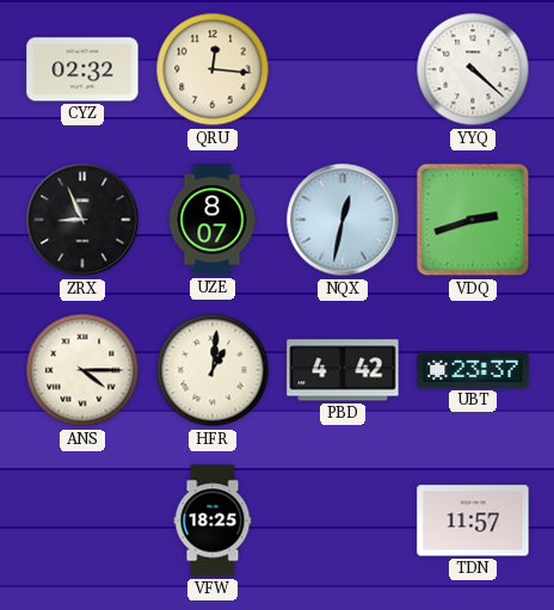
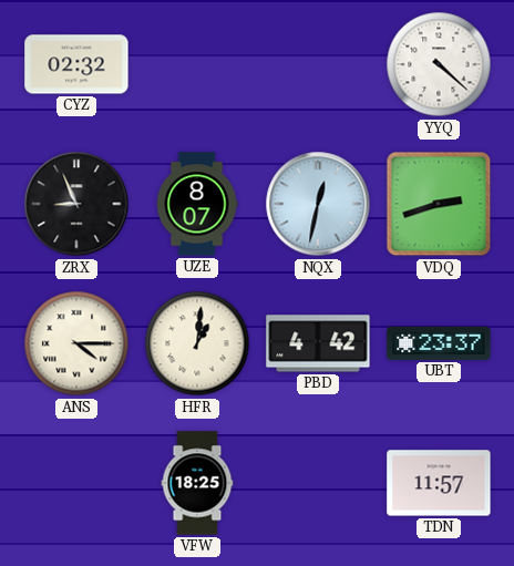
QRU: 12:16 -> none (213, 69)
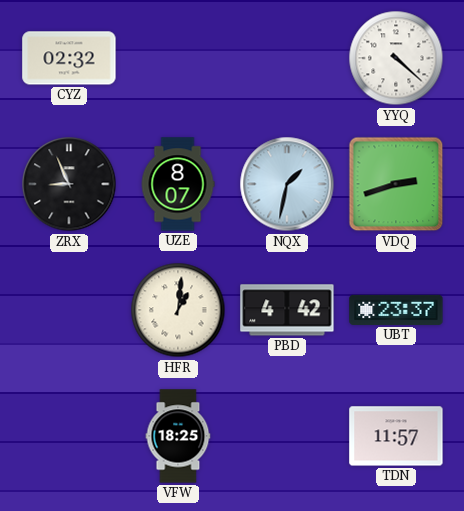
NQX: 12:32 -> 1:32 (287, 184)
ANS: 4:15 -> none (76, 343)
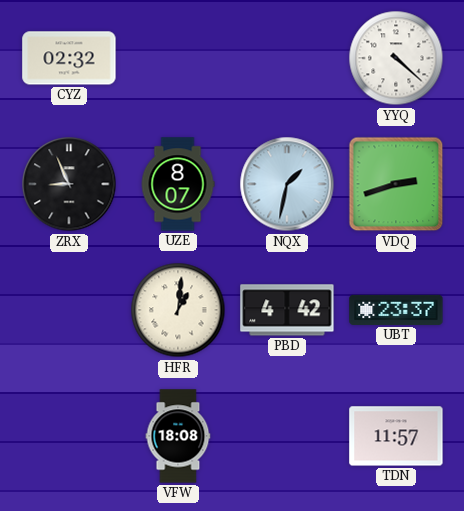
VFW: 18:25 -> 18:08 (178, 436)
